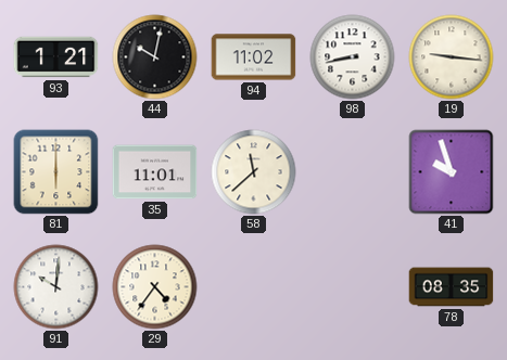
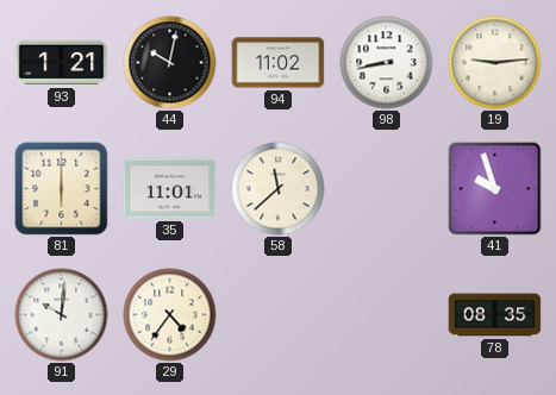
19: 9:16 -> 9:14 (495, 63)
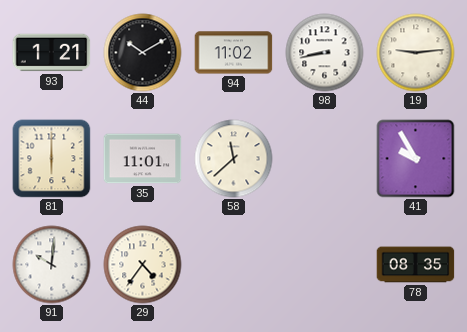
44: 10:02 -> 10:10 (143, 53)
41: 9:57 -> 9:55 (416, 159)
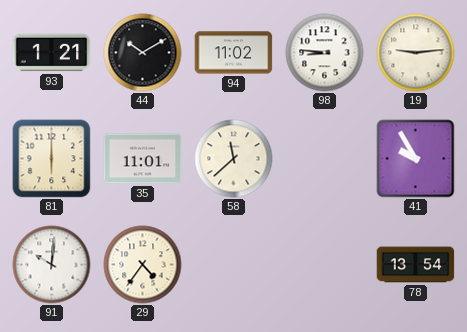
98: 8:43 -> 8:46 (325, 53)
78: 08:35 -> 13:54 (416, 265)
